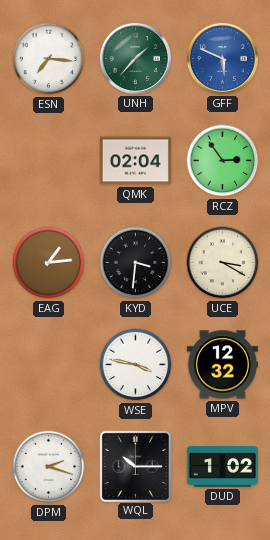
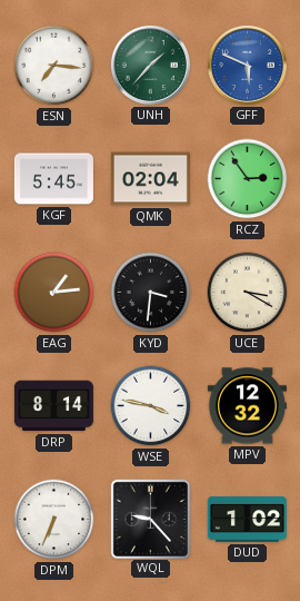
KGF: none -> 5:45 (53, 179)
DRP: none -> 8:14 (53, 406)
DPM: 2:18 -> 6:34 (54, 520)
WQL: 10:15 -> 9:23 (150, 519)
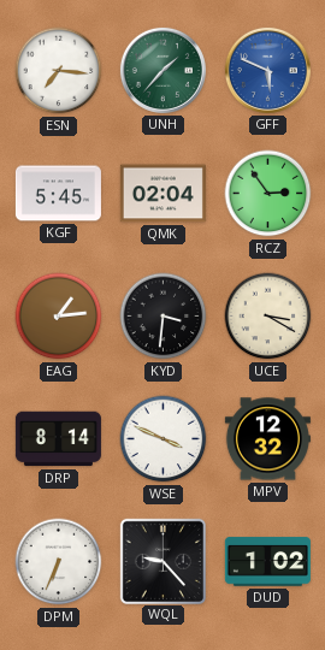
WSE: 3:47 -> 3:49 (164, 439)
